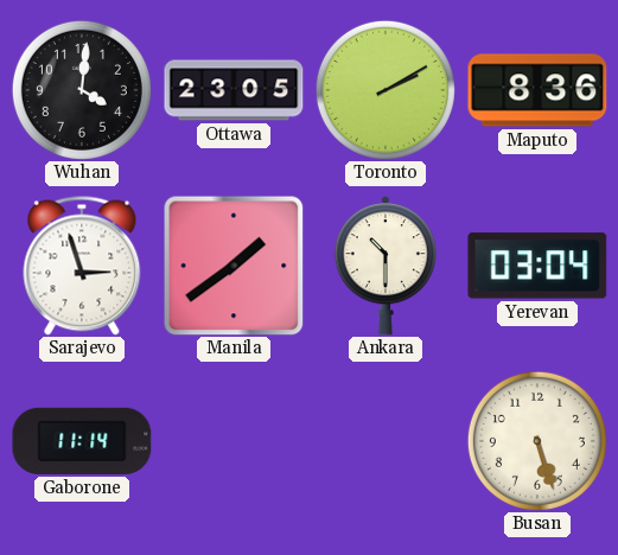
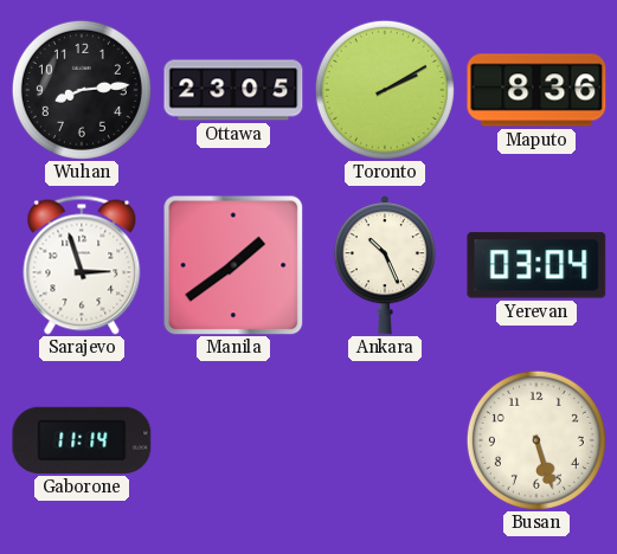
Wuhan: 4:01 -> 8:14 (82, 90)
Ankara: 10:30 -> 10:26 (385, 265)
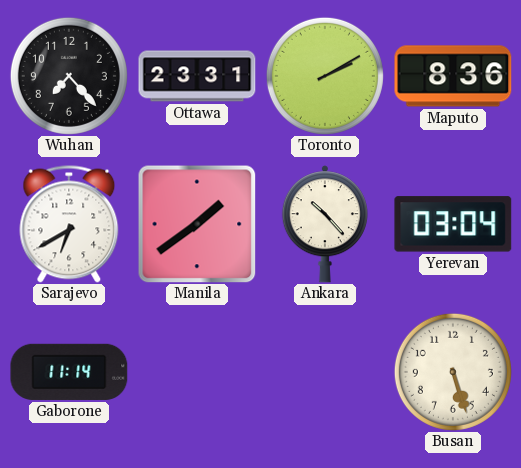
Wuhan: 8:14 -> 7:23 (69, 76)
Ottawa: 23:05 -> 23:31 (197, 76)
Sarajevo: 2:57 -> 6:40 (69, 224)
Ankara: 10:26 -> 10:23 (325, 224)
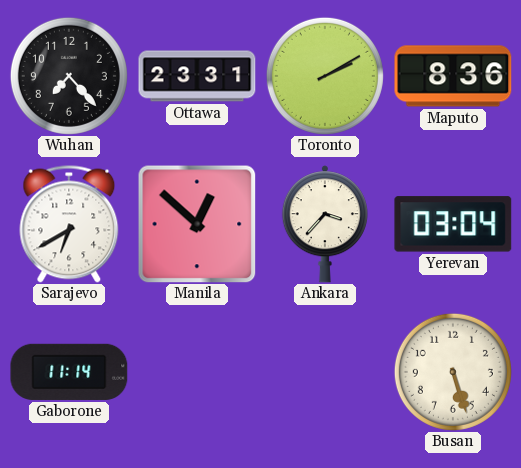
Manila: 1:39 -> 12:52 (197, 224)
Ankara: 10:23 -> 3:37 (325, 224)
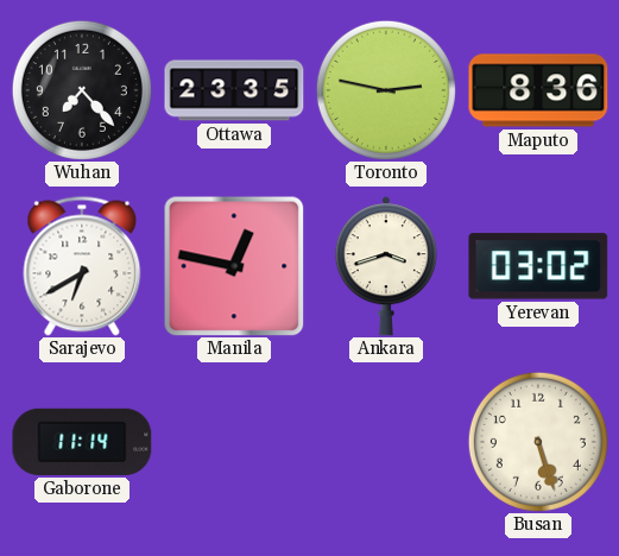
Ottawa: 23:31 -> 23:35 (234, 90)
Toronto: 2:10 -> 2:47 (386, 90)
Manila: 12:52 -> 12:47 (234, 266)
Ankara: 3:37 -> 3:42 (386, 266)
Yerevan: 03:04 -> 03:02 (538, 266)
